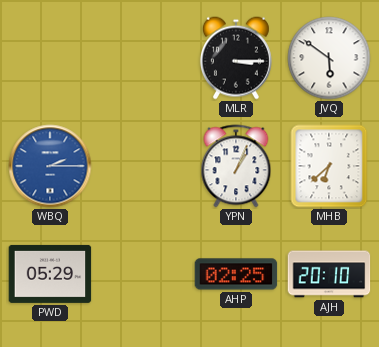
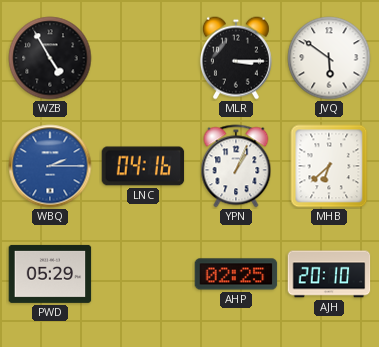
WZB: none -> 4:55 (50, 58)
LNC: none -> 04:16 (143, 166)
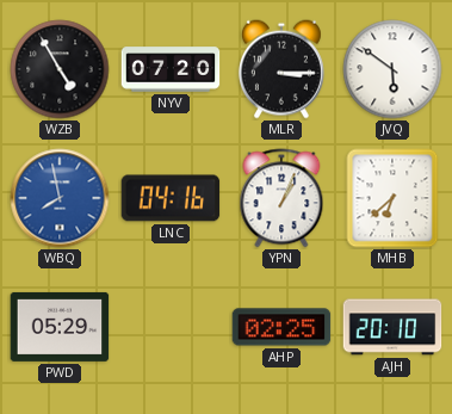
NYV: none -> 07:20 (171, 69)
WBQ: 2:15 -> 7:58 (60, 198)
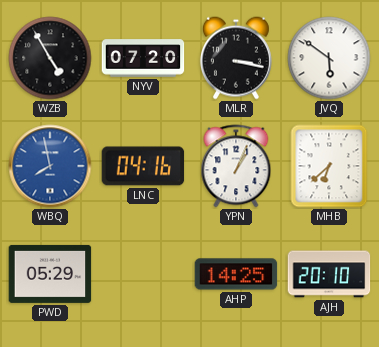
MLR: 3:15 -> 3:17 (236, 58)
AHP: 02:25 -> 14:25 (236, 274)
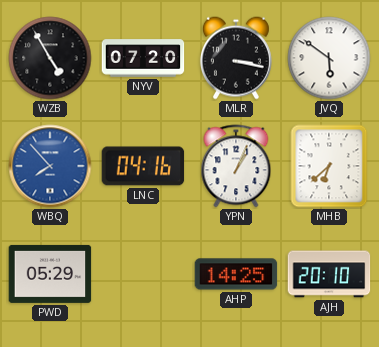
WBQ: 7:58 -> 7:53 (50, 166)
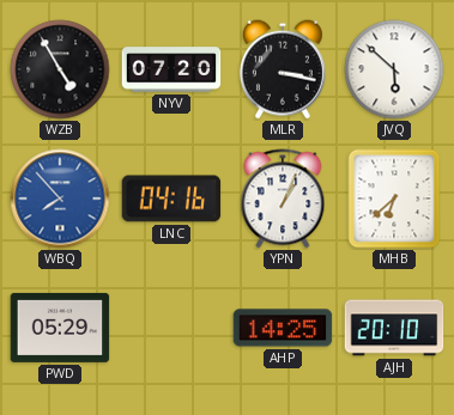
JVQ: 5:51 -> 5:52 (394, 69)
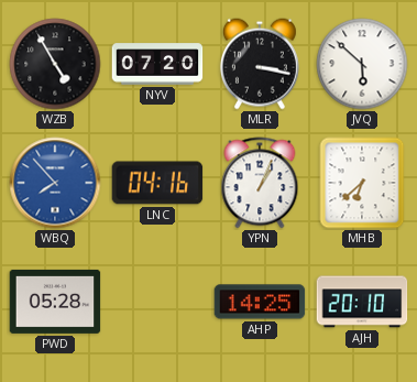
PWD: 05:29 -> 05:28 (55, 302)
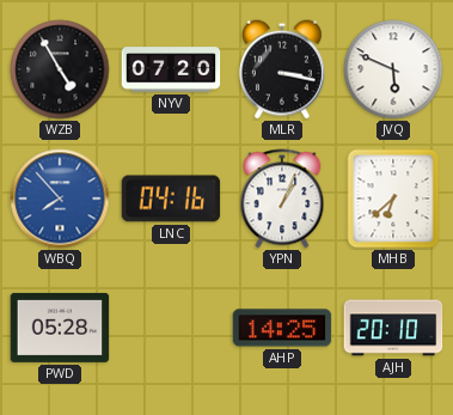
JVQ: 5:52 -> 5:49 (393, 69)
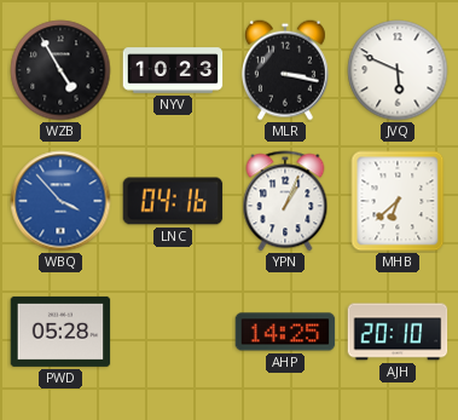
NYV: 07:20 -> 10:23 (173, 70)
WBQ: 7:53 -> 3:53 (60, 201)
